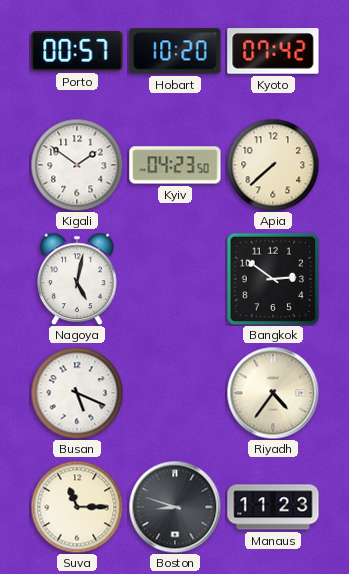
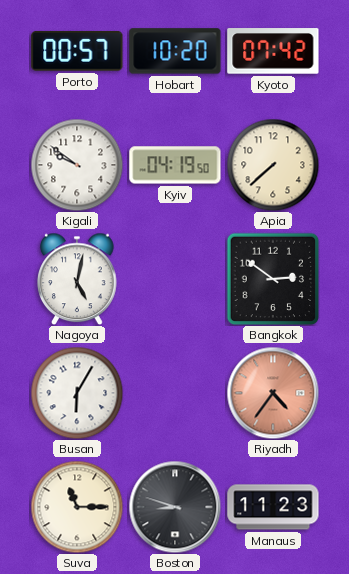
Kigali: 1:51 -> 9:51 (77, 165)
Kyiv: 04:23 -> 04:19 (175, 165)
Busan: 5:19 -> 6:05 (77, 393)
Riyadh dial: cream -> salmon (273, 393)
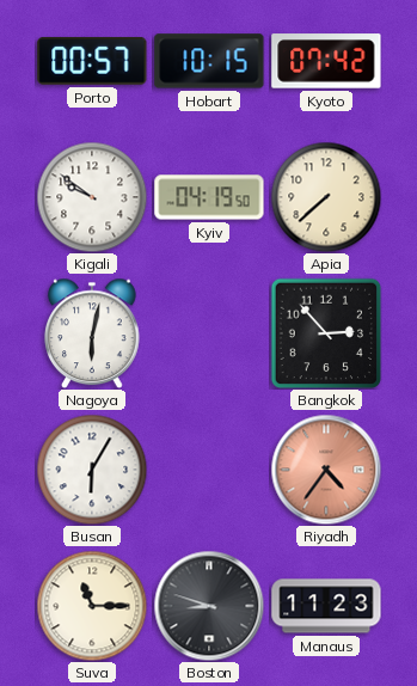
Hobart: 10:20 -> 10:15 (209, 61)
Nagoya: 5:02 -> 6:02 (92, 333)
Bangkok: 2:51 -> 2:53 (326, 333)
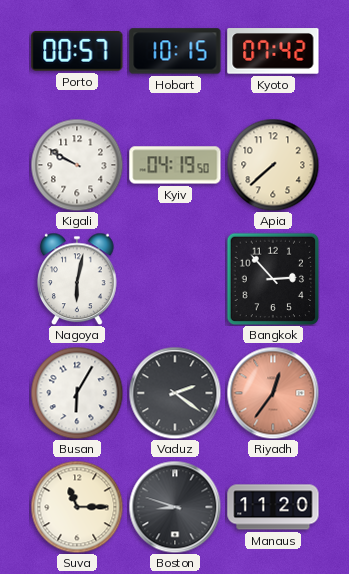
Kigali: 9:51 -> 9:50 (77, 165)
Vaduz: none -> 2:21 (175, 393)
Riyadh: 4:36 -> 12:36 (273, 393)
Manaus: 11:23 -> 11:20 (273, 507)
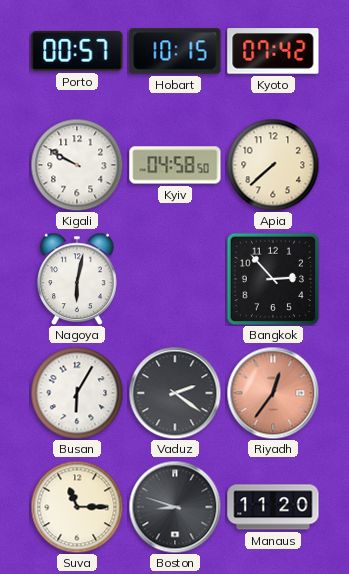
Kyiv: 04:19 -> 04:58 (175, 165)
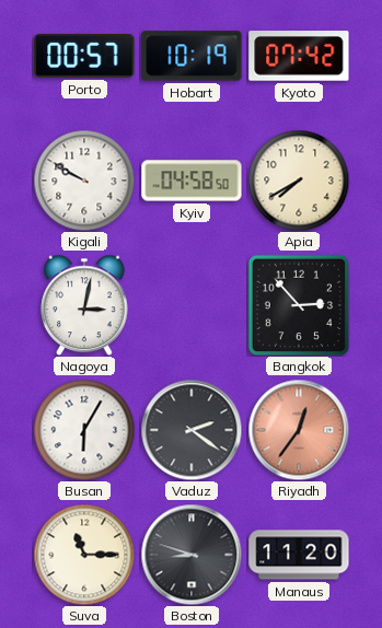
Hobart: 10:15 -> 10:19 (192, 56)
Apia: 7:38 -> 7:40 (299, 181)
Nagoya: 6:02 -> 3:02 (84, 305)
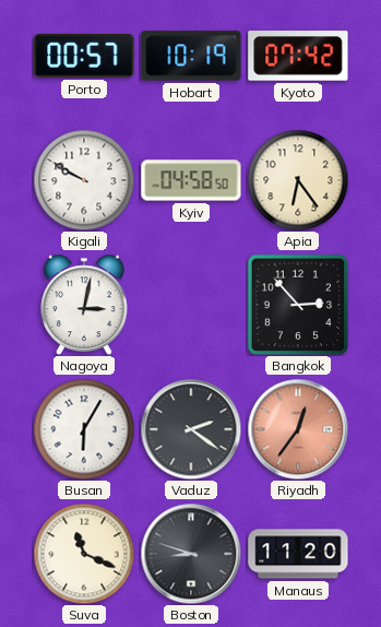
Apia: 7:40 -> 6:24 (298, 180)
Suva: 11:15 -> 11:19 (84, 554)
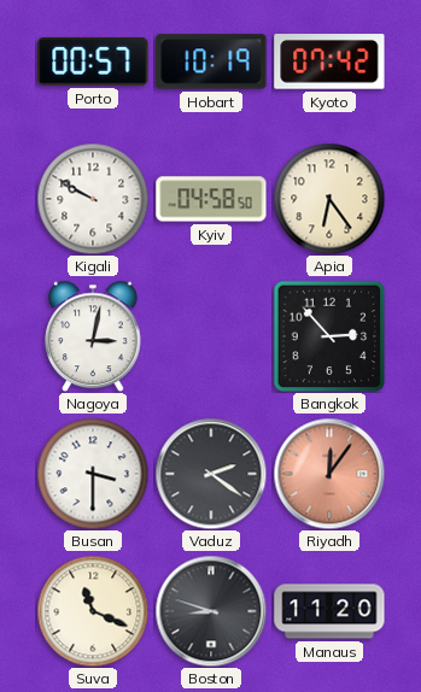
Busan: 6:05 -> 3:30 (93, 474)
Riyadh: 12:36 -> 12:06 (329, 474)
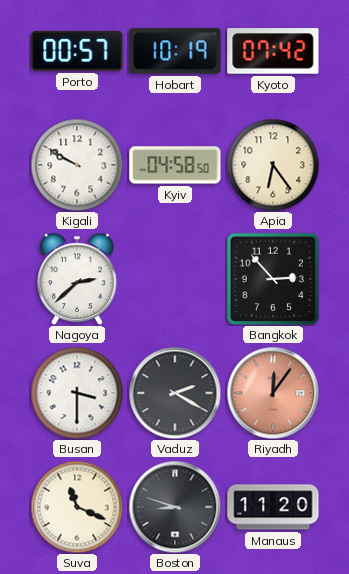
Nagoya: 3:02 -> 2:38 (77, 279)
Vaduz: 2:21 -> 2:20 (175, 393)
